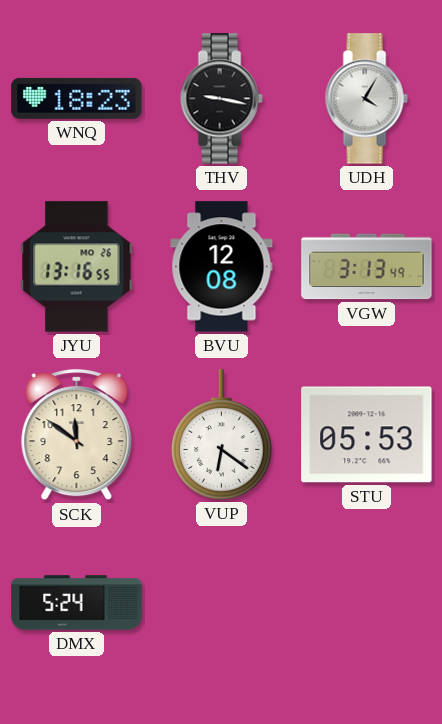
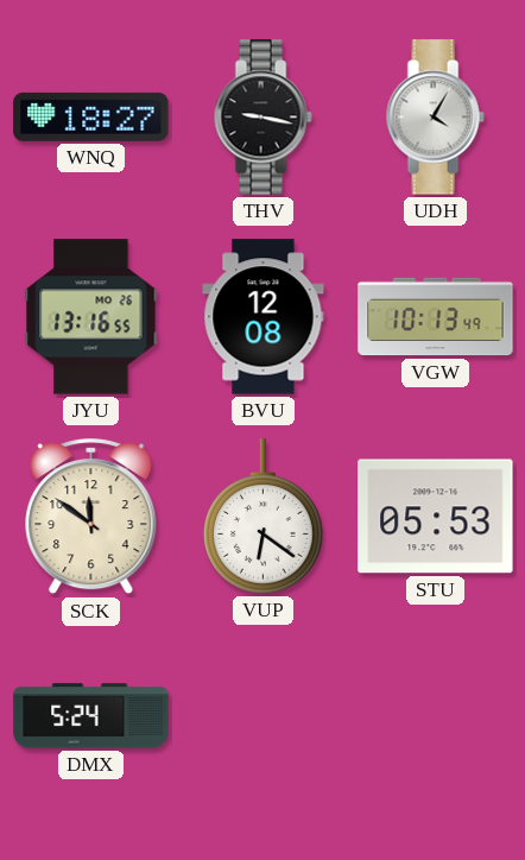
WNQ: 18:23 -> 18:27 (91, 116)
VGW: 3:13 -> 10:13 (436, 317)
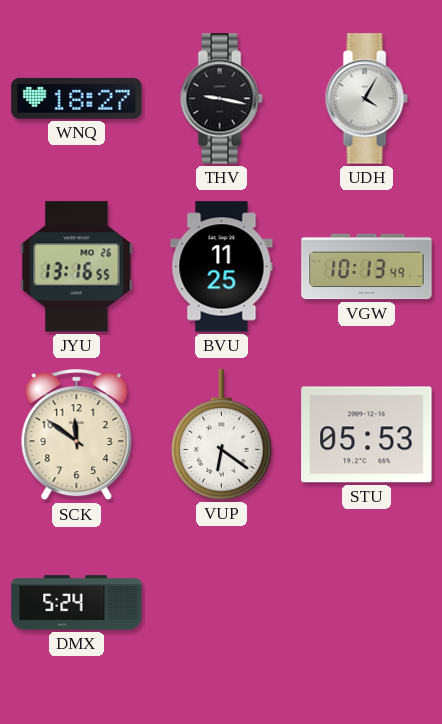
BVU: 12:08 -> 11:25 (222, 267)
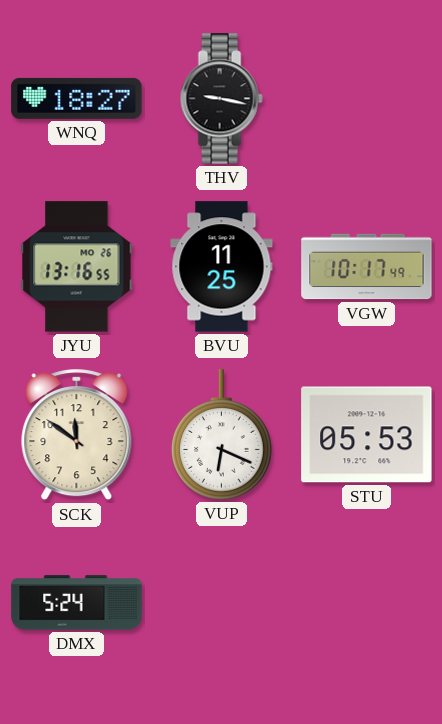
UDH: 4:05 -> none (366, 99)
VGW: 10:13 -> 10:17 (367, 267)
VUP: 6:21 -> 6:19 (222, 435)
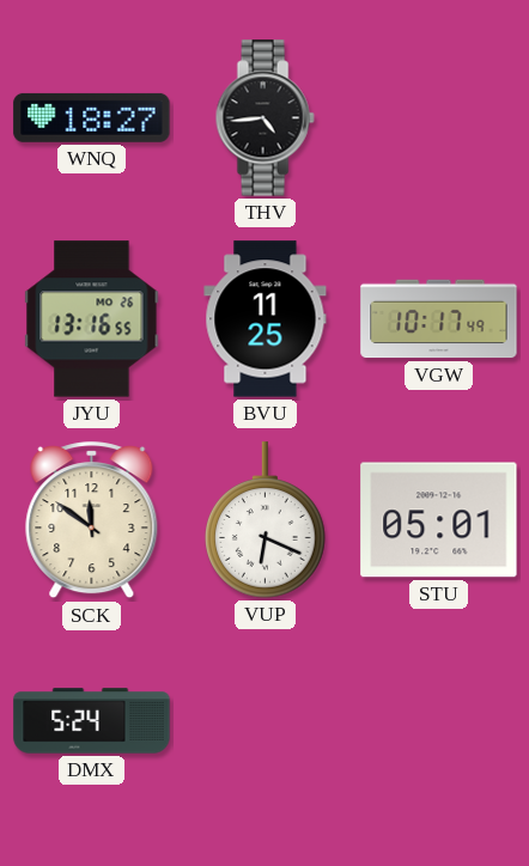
THV: 9:17 -> 4:44 (264, 118)
STU: 05:53 -> 05:01 (439, 520)
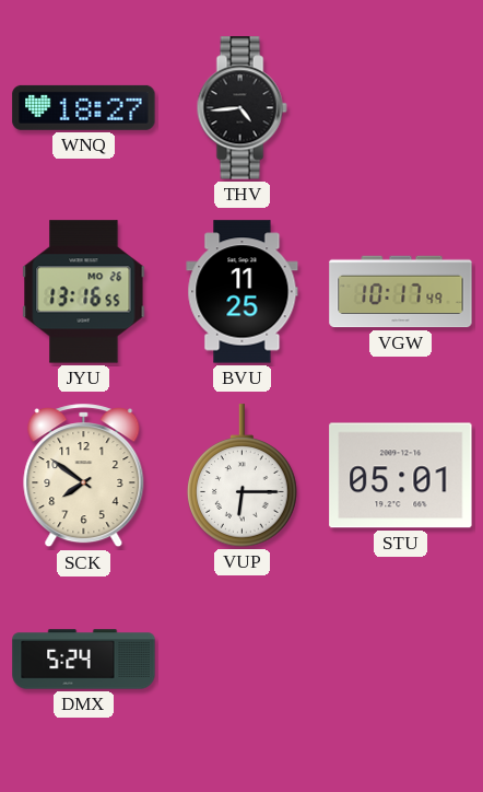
SCK: 11:51 -> 7:51 (84, 476)
VUP: 6:19 -> 6:15 (243, 476)
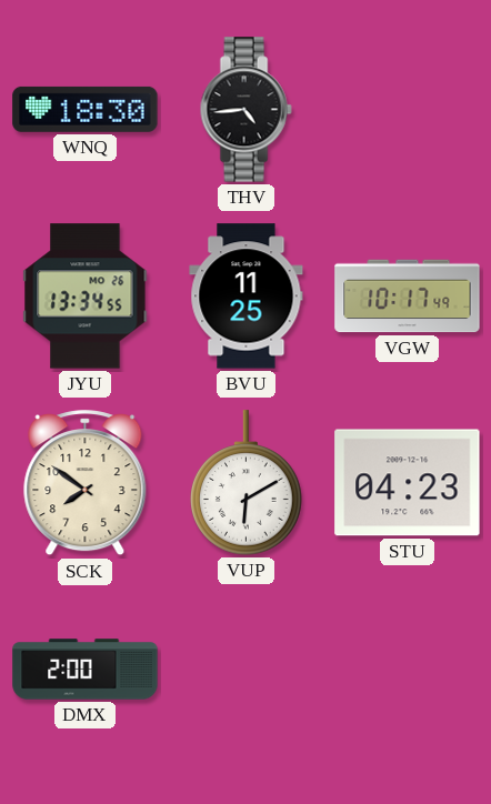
WNQ: 18:27 -> 18:30 (86, 109)
JYU: 13:16 -> 13:34 (86, 297)
VUP: 6:15 -> 6:10 (247, 483)
STU: 05:01 -> 04:23 (408, 483)
DMX: 5:24 -> 2:00 (86, 670)
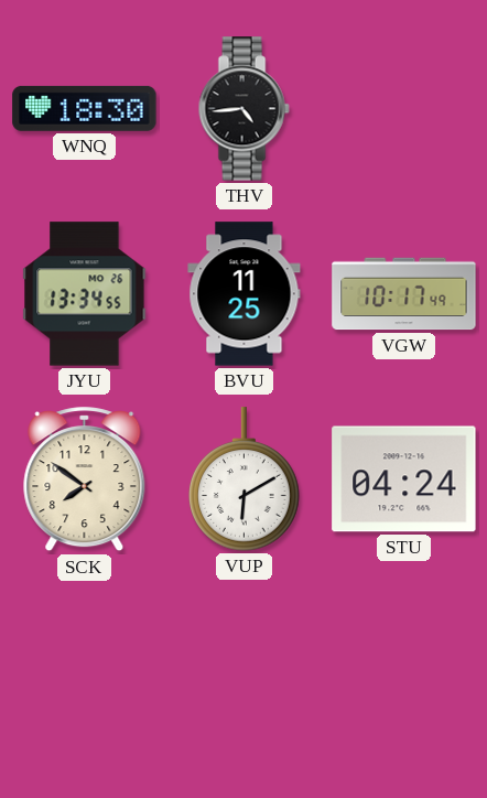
STU: 04:23 -> 04:24 (404, 479)
DMX: 2:00 -> none (86, 670)
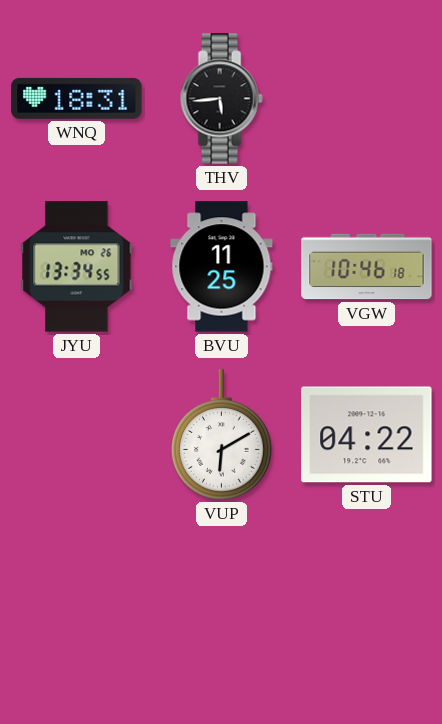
WNQ: 18:30 -> 18:31 (77, 98)
THV: 4:44 -> 5:44 (221, 99)
VGW: 10:17 -> 10:46 (367, 267)
SCK: 7:51 -> none (85, 479)
STU: 04:24 -> 04:22 (367, 435)
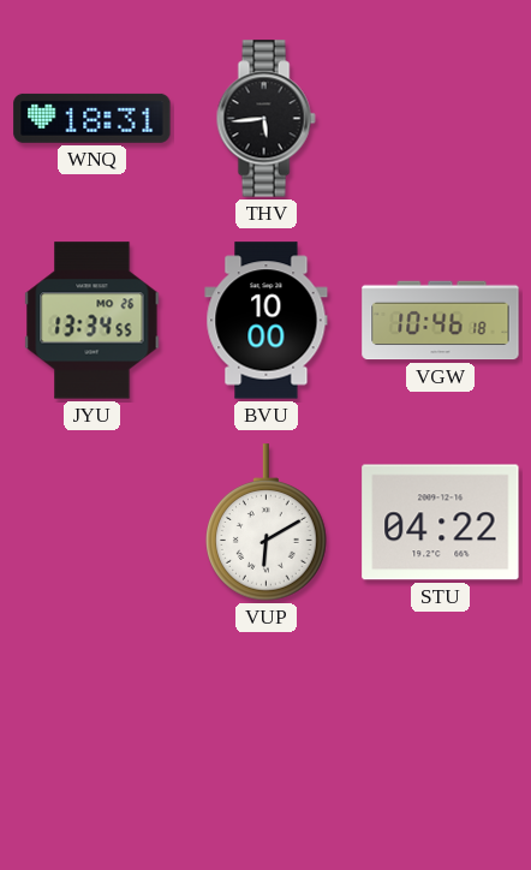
BVU: 11:25 -> 10:00 (267, 321)
